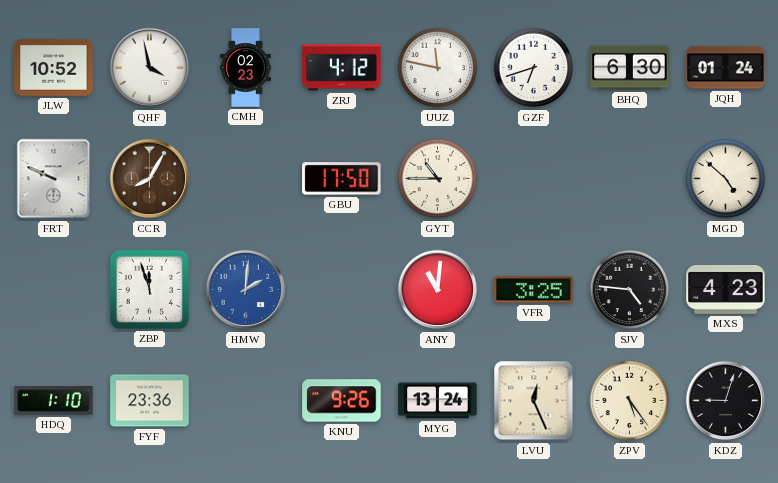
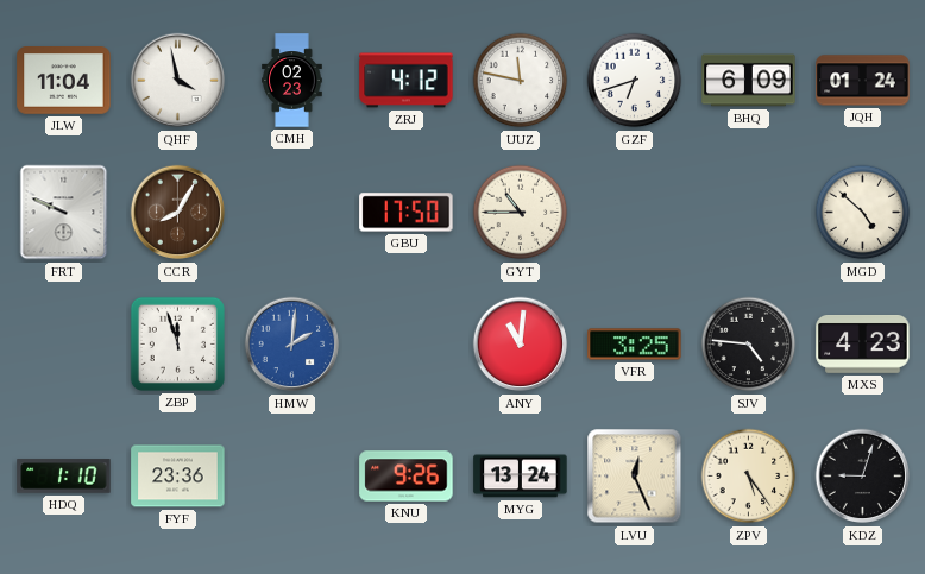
JLW: 10:52 -> 11:04 (64, 81)
BHQ: 6:30 -> 6:09 (749, 81)
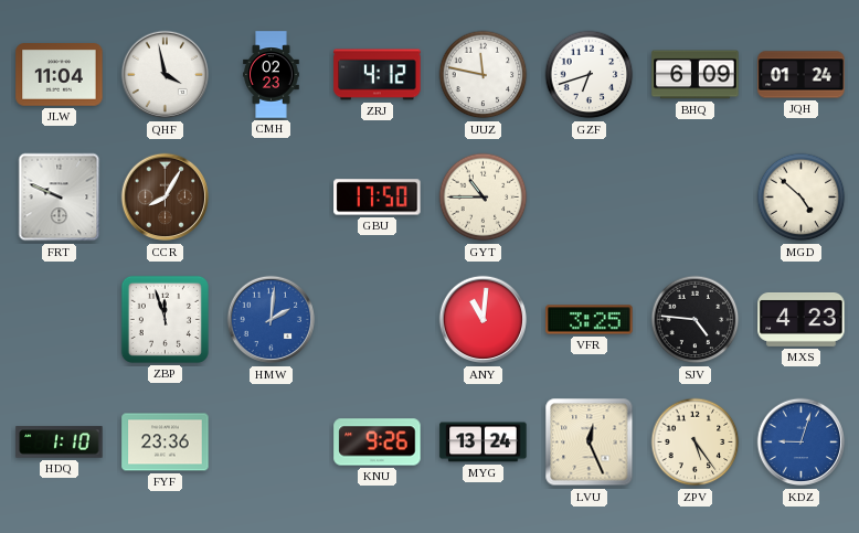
KDZ dial: black -> blue (802, 443)
